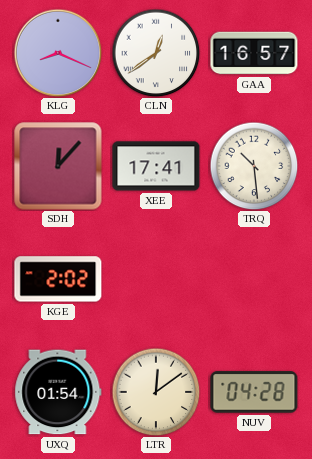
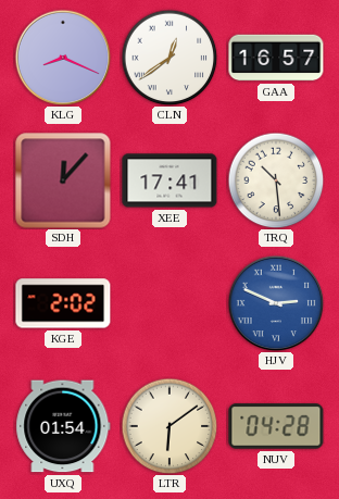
HJV: none -> 2:49 (276, 303)
LTR: 12:09 -> 6:09 (169, 426)
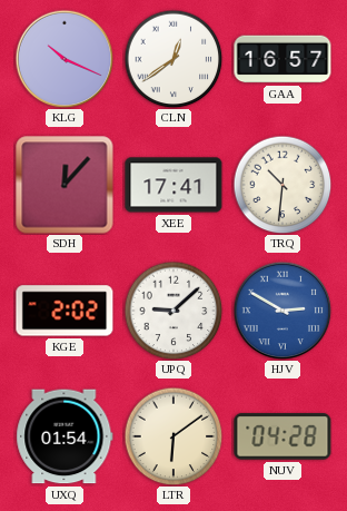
KLG: 8:19 -> 10:19 (65, 59)
TRQ: 10:29 -> 10:31 (282, 185)
UPQ: none -> 9:08 (173, 311)
HJV: 2:49 -> 2:50 (282, 311)
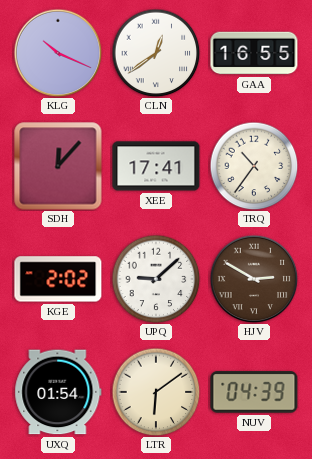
GAA: 16:57 -> 16:55 (254, 53)
TRQ: 10:31 -> 10:36 (254, 166)
HJV dial: blue -> brown (254, 279)
NUV: 04:28 -> 04:39 (254, 392)
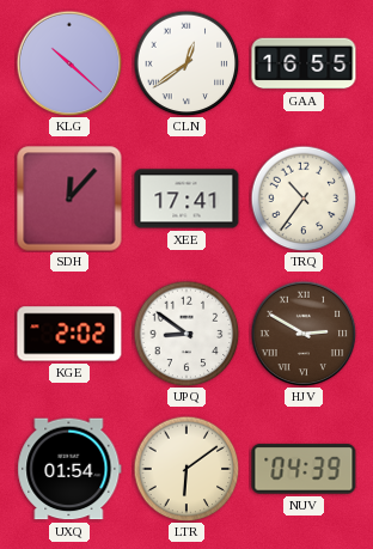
KLG: 10:19 -> 10:22 (69, 63)
UPQ: 9:08 -> 8:51 (186, 334)
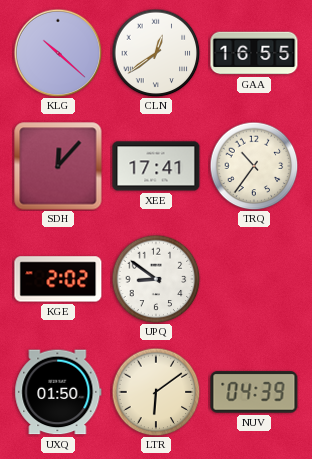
HJV: 2:50 -> none (304, 334)
UXQ: 01:54 -> 01:50 (58, 392)
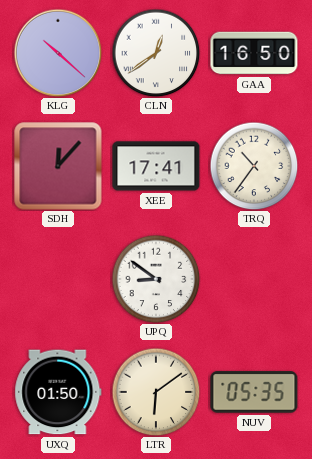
GAA: 16:55 -> 16:50 (254, 53)
KGE: 2:02 -> none (58, 279)
NUV: 04:39 -> 05:35 (254, 392)
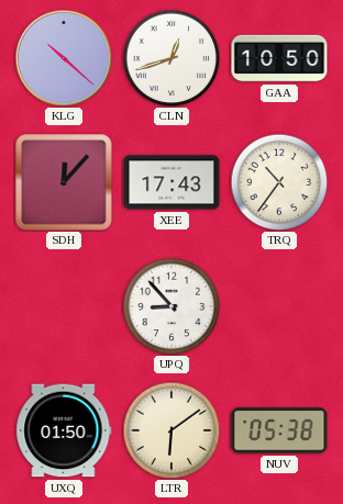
CLN: 12:39 -> 12:42 (171, 58)
GAA: 16:50 -> 10:50 (279, 58)
XEE: 17:41 -> 17:43 (171, 182)
UPQ: 8:51 -> 8:53 (171, 306)
NUV: 05:35 -> 05:38 (279, 430)
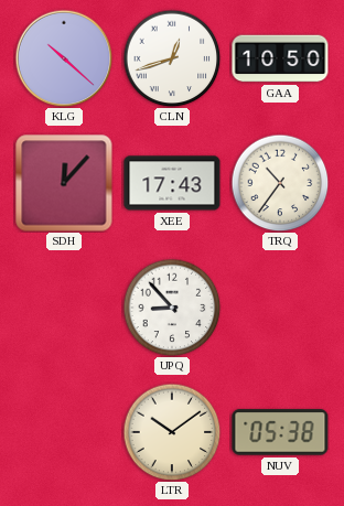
UXQ: 01:50 -> none (64, 430)
LTR: 6:09 -> 10:09 (172, 432)
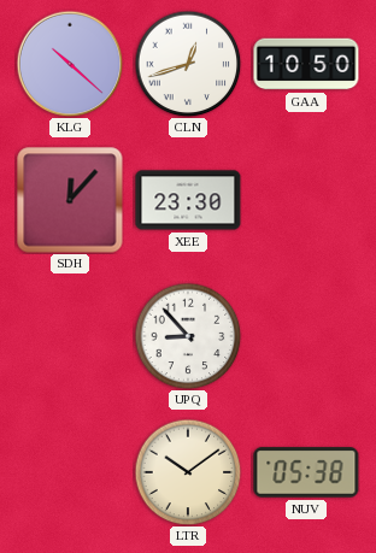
XEE: 17:43 -> 23:30 (188, 200)
TRQ: 10:36 -> none (280, 183)
